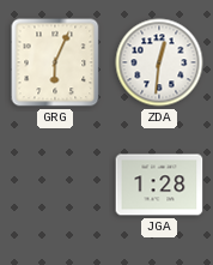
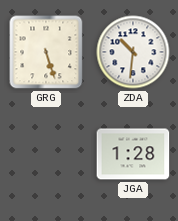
GRG: 6:04 -> 5:27 (46, 52)
ZDA: 12:31 -> 10:31 (133, 52)
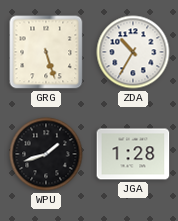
ZDA: 10:31 -> 10:35 (133, 52)
WPU: none -> 1:42 (46, 154)
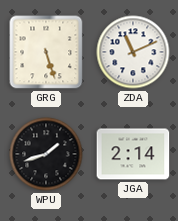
ZDA: 10:35 -> 11:11 (133, 52)
JGA: 1:28 -> 2:14 (133, 154)
